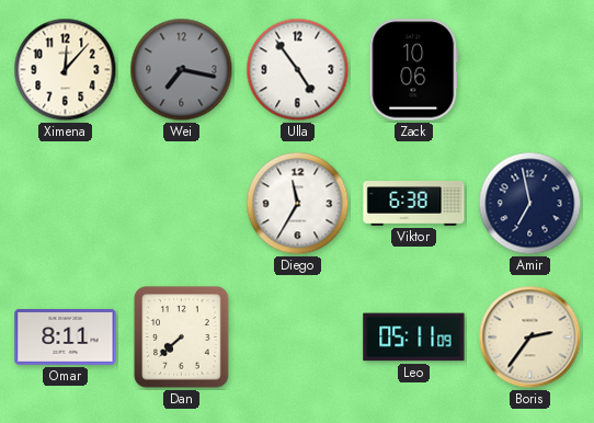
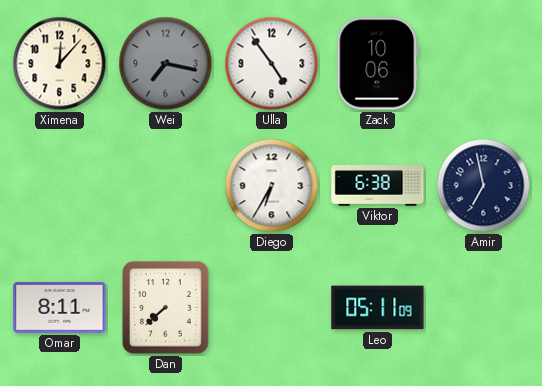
Diego: 11:35 -> 6:35 (272, 186)
Boris: 2:36 -> none (530, 338)
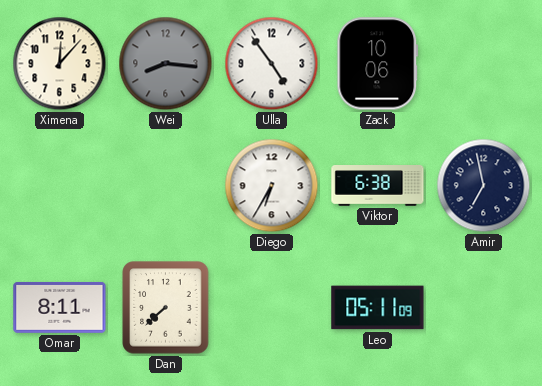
Wei: 7:17 -> 8:16 (166, 64)
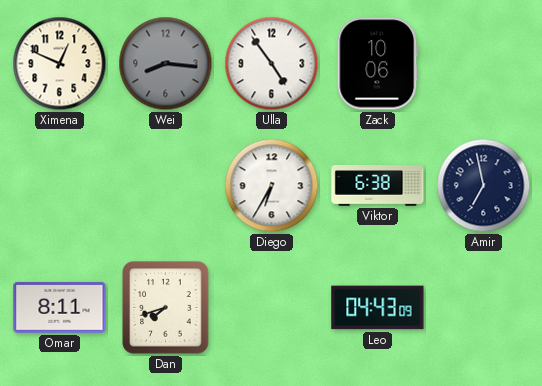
Ximena: 12:07 -> 12:49 (60, 64)
Dan: 7:38 -> 7:42 (166, 308)
Leo: 05:11 -> 04:43 (378, 308)
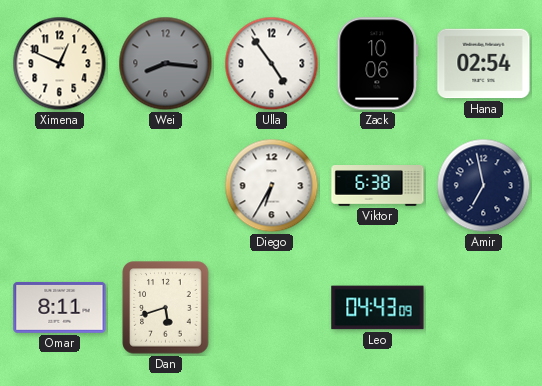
Hana: none -> 02:54 (484, 64)
Dan: 7:42 -> 5:42 (166, 308)
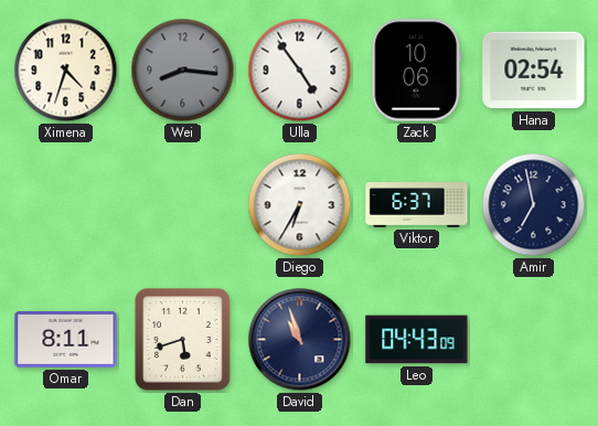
Ximena: 12:49 -> 4:33 (66, 71)
Viktor: 6:38 -> 6:37 (417, 205)
David: none -> 10:57 (300, 340)
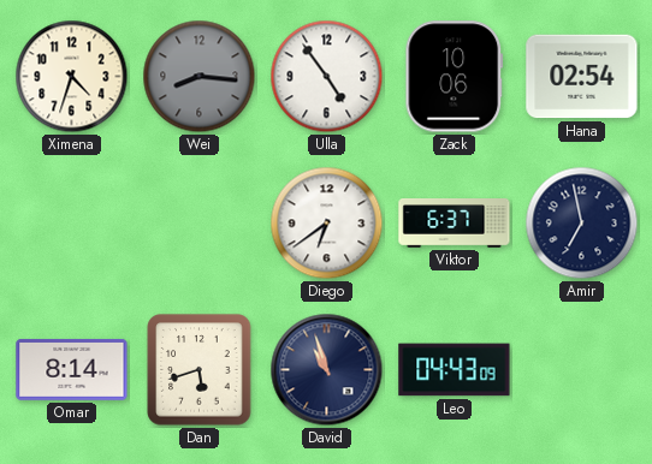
Diego: 6:35 -> 6:39 (327, 224)
Omar: 8:11 -> 8:14 (72, 369)
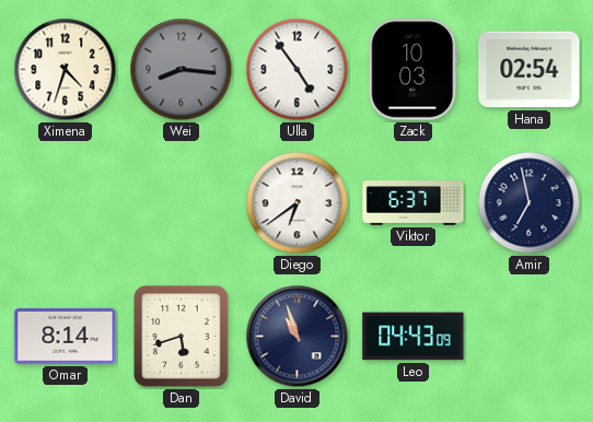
Zack: 10:06 -> 10:03 (414, 70)
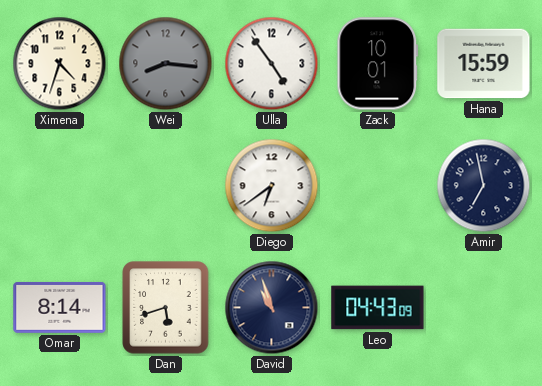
Zack: 10:03 -> 10:01 (378, 64)
Hana: 02:54 -> 15:59 (484, 64)
Viktor: 6:37 -> none (414, 203)
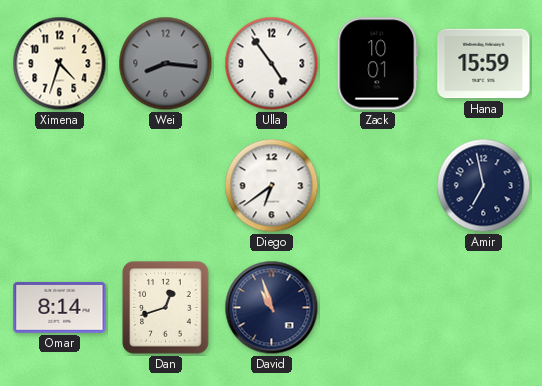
Dan: 5:42 -> 12:42 (166, 308)
Leo: 04:43 -> none (378, 308)
